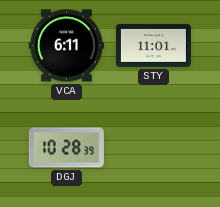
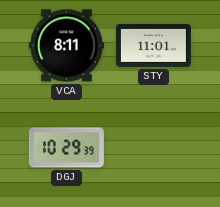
VCA: 6:11 -> 8:11 (66, 46)
DGJ: 10:28 -> 10:29 (66, 148)
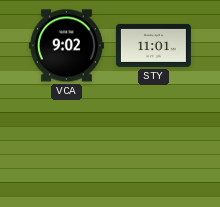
VCA: 8:11 -> 9:02 (66, 46)
DGJ: 10:29 -> none (66, 148)
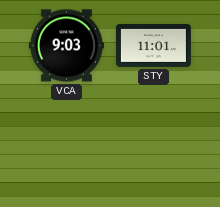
VCA: 9:02 -> 9:03 (66, 46)
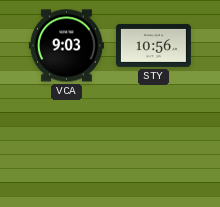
STY: 11:01 -> 10:56 (153, 45)
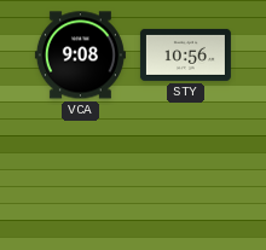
VCA: 9:03 -> 9:08 (80, 56)
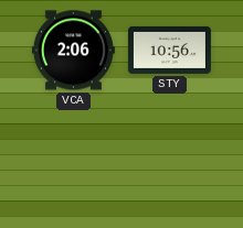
VCA: 9:08 -> 2:06 (73, 51)
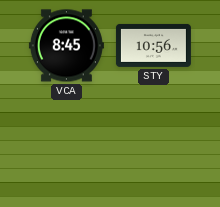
VCA: 2:06 -> 8:45 (66, 46)
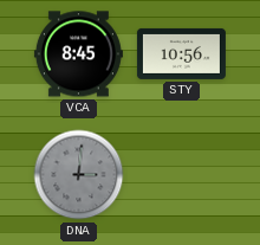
DNA: none -> 3:01 (79, 175)
